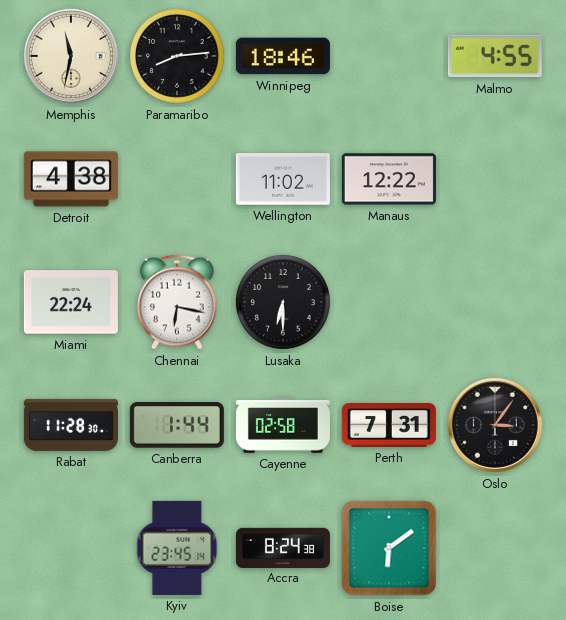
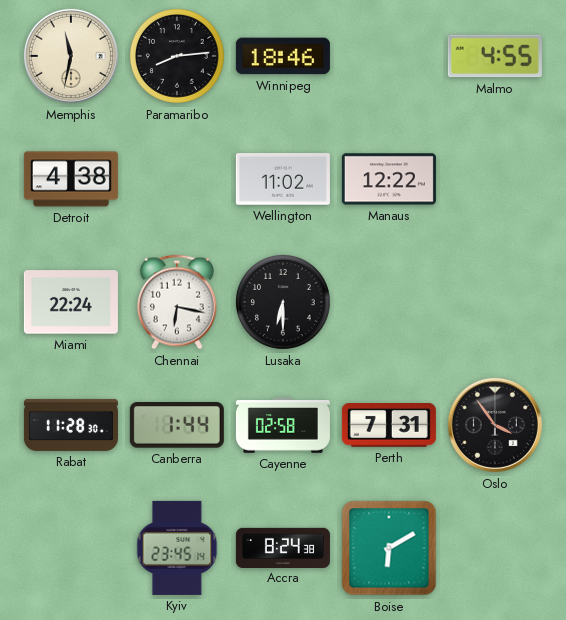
Oslo: 3:06 -> 3:54 (495, 425)
Boise: 6:09 -> 6:10 (389, 548)
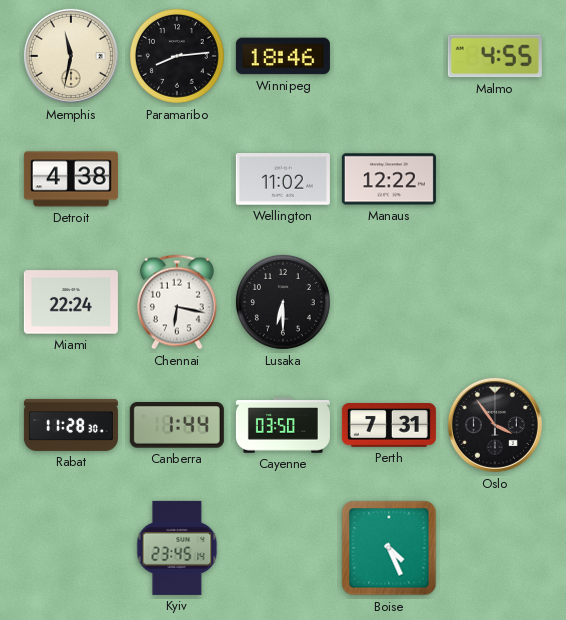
Cayenne: 02:58 -> 03:50 (283, 425)
Accra: 8:24 -> none (283, 547)
Boise: 6:10 -> 4:26 (389, 548)
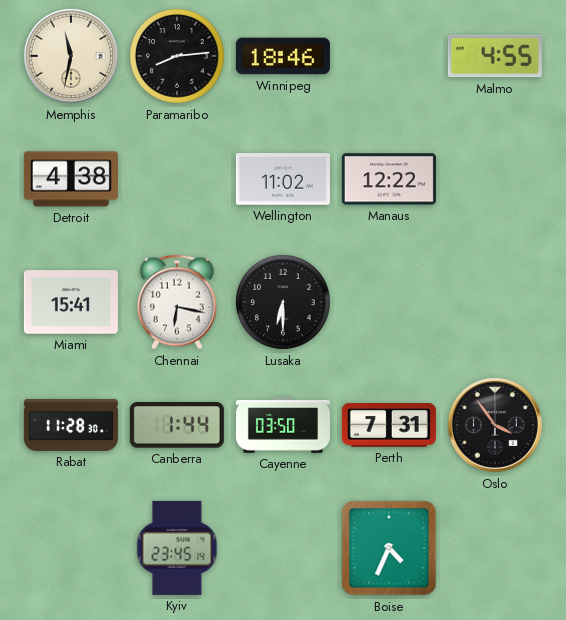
Miami: 22:24 -> 15:41 (71, 302)
Boise: 4:26 -> 4:34 (389, 548)
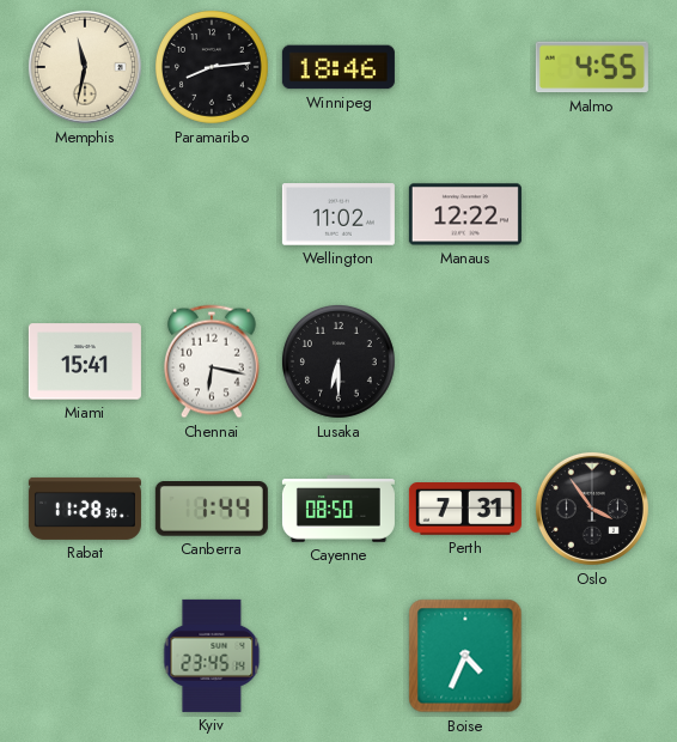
Detroit: 4:38 -> none (71, 179)
Cayenne: 03:50 -> 08:50 (338, 509)
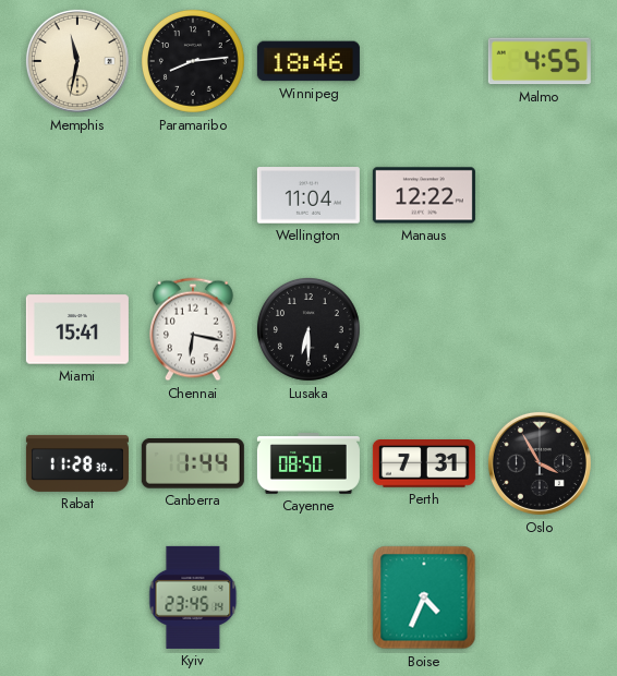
Wellington: 11:02 -> 11:04 (308, 195)
Oslo: 3:54 -> 3:55 (540, 463)
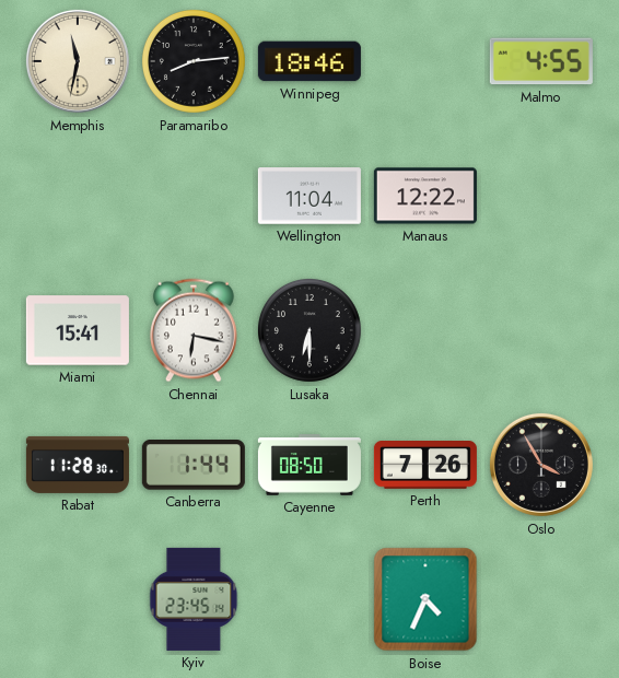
Perth: 7:31 -> 7:26 (425, 466)
